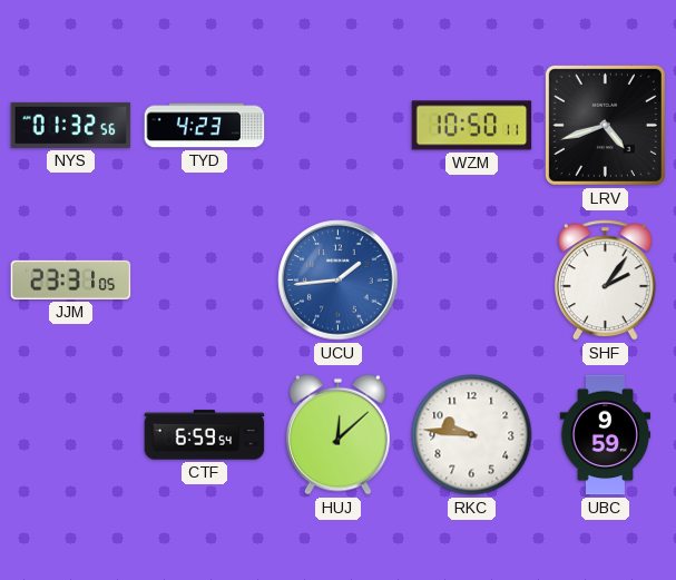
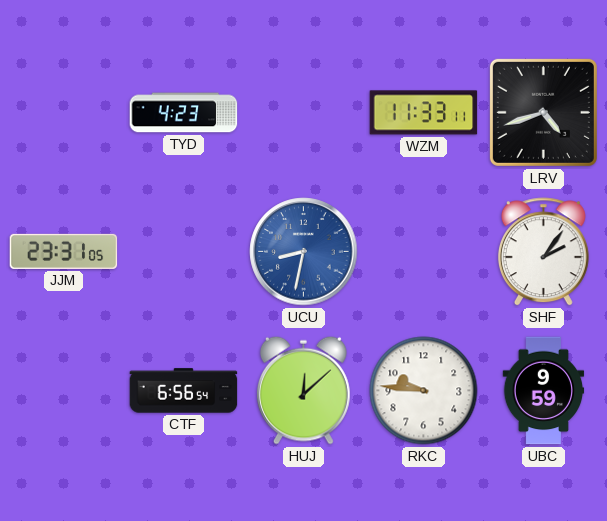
NYS: 01:32 -> none (71, 125)
WZM: 10:50 -> 11:33 (424, 113)
UCU: 1:44 -> 8:32 (304, 252)
CTF: 6:59 -> 6:56 (184, 391)
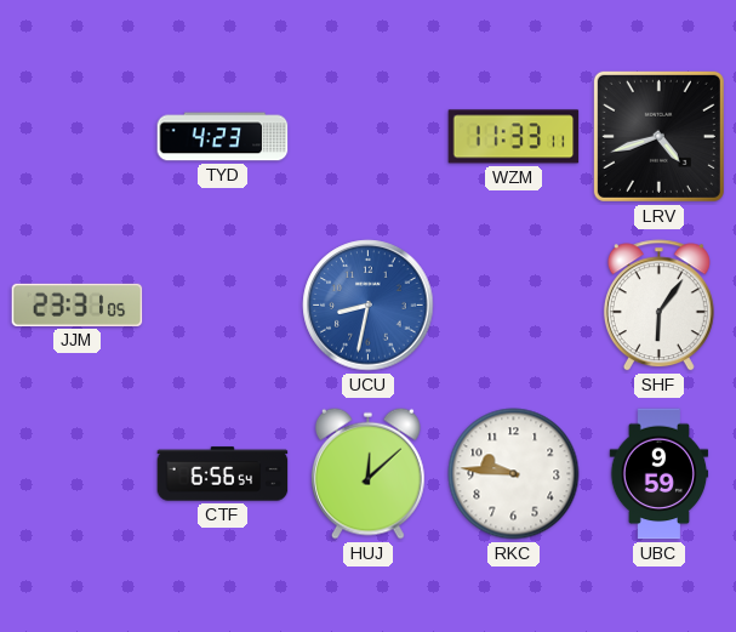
SHF: 2:06 -> 6:06 (658, 306)
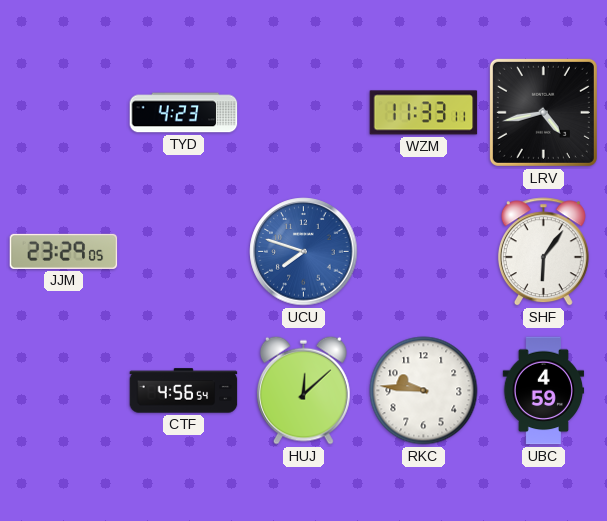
LRV: 4:42 -> 4:43 (543, 112)
JJM: 23:31 -> 23:29 (64, 251)
UCU: 8:32 -> 7:48 (304, 252)
CTF: 6:56 -> 4:56 (184, 391)
UBC: 9:59 -> 4:59 (544, 391)
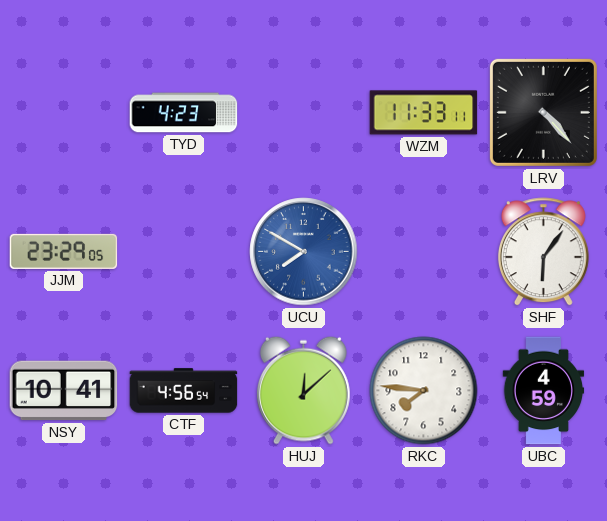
LRV: 4:43 -> 4:23 (543, 112)
UCU: 7:48 -> 7:50 (304, 252)
NSY: none -> 10:41 (64, 391)
RKC: 9:46 -> 7:46 (424, 391)
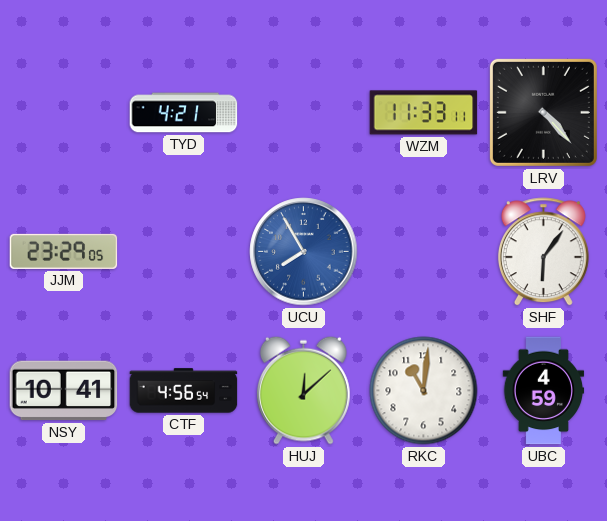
TYD: 4:23 -> 4:21 (184, 113)
UCU: 7:50 -> 7:55 (304, 252)
RKC: 7:46 -> 11:01 (424, 391)
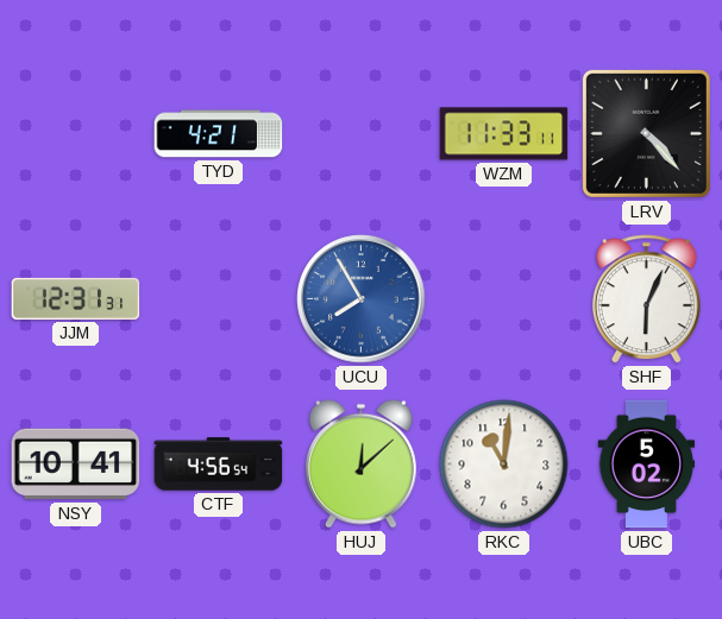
JJM: 23:29 -> 12:31 (76, 298)
SHF: 6:06 -> 6:04 (646, 299)
UBC: 4:59 -> 5:02 (647, 465)
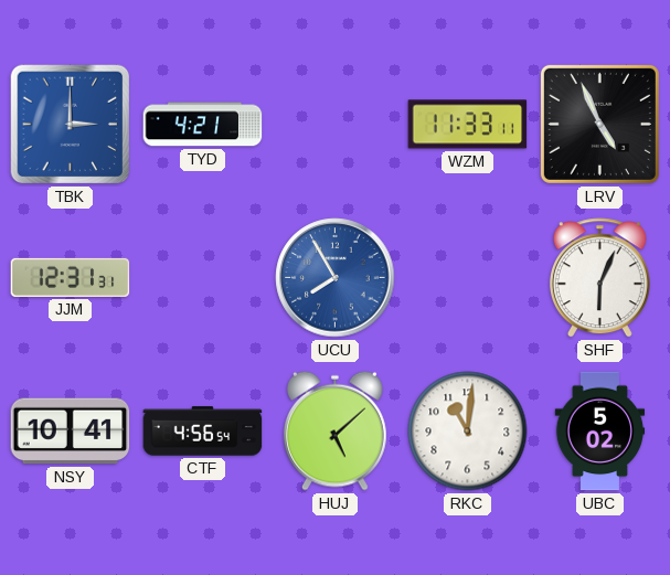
TBK: none -> 3:00 (71, 125)
LRV: 4:23 -> 4:56 (599, 124)
HUJ: 12:08 -> 5:08 (334, 430)
